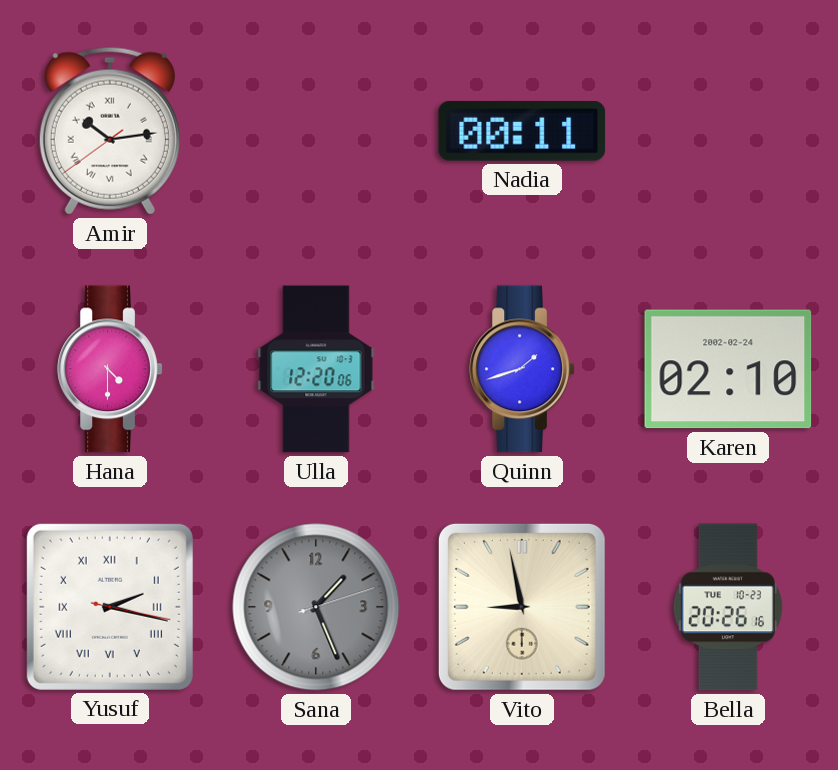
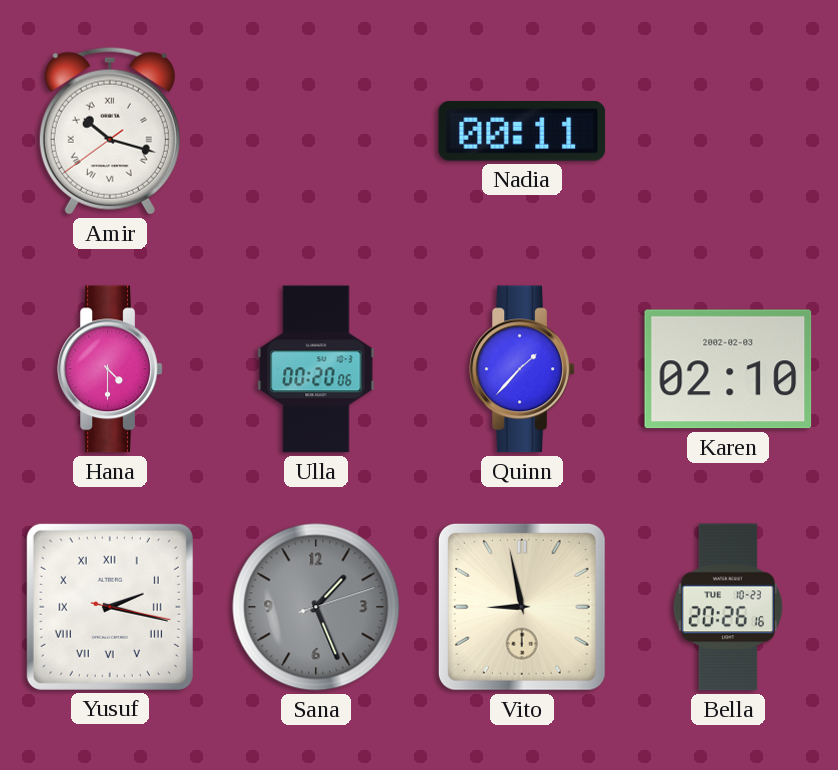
Amir: 10:13 -> 10:17 (110, 131)
Ulla: 12:20 -> 00:20 (316, 369)
Quinn: 1:42 -> 1:37 (522, 369)
Karen date: 2002-02-24 -> 2002-02-03 (728, 369)
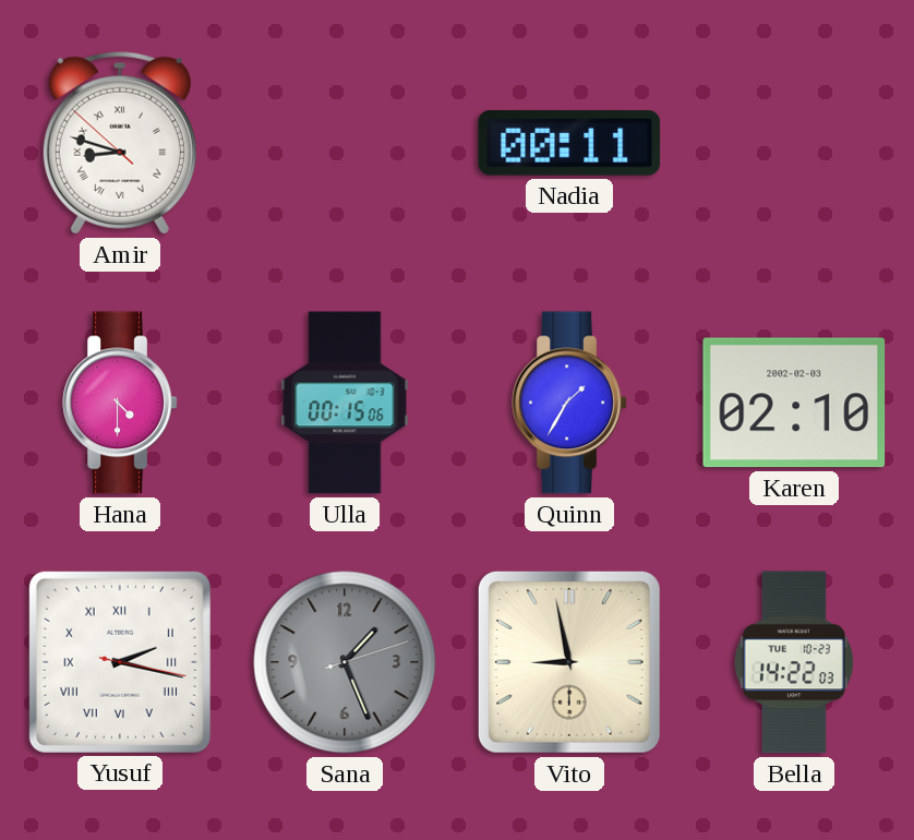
Amir: 10:17 -> 8:47 (120, 143)
Ulla: 00:20 -> 00:15 (345, 403)
Quinn: 1:37 -> 1:35 (569, 403)
Bella: 20:26 -> 14:22 (794, 662)
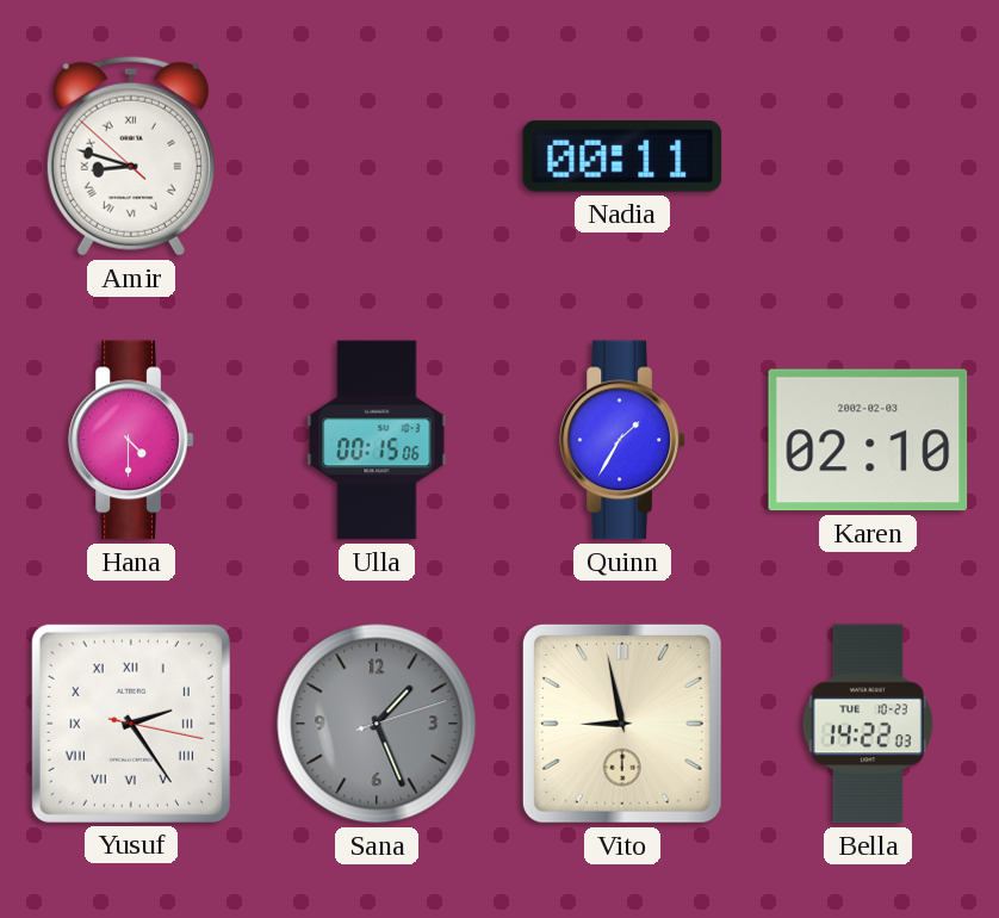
Yusuf: 2:17 -> 2:24 (131, 724)
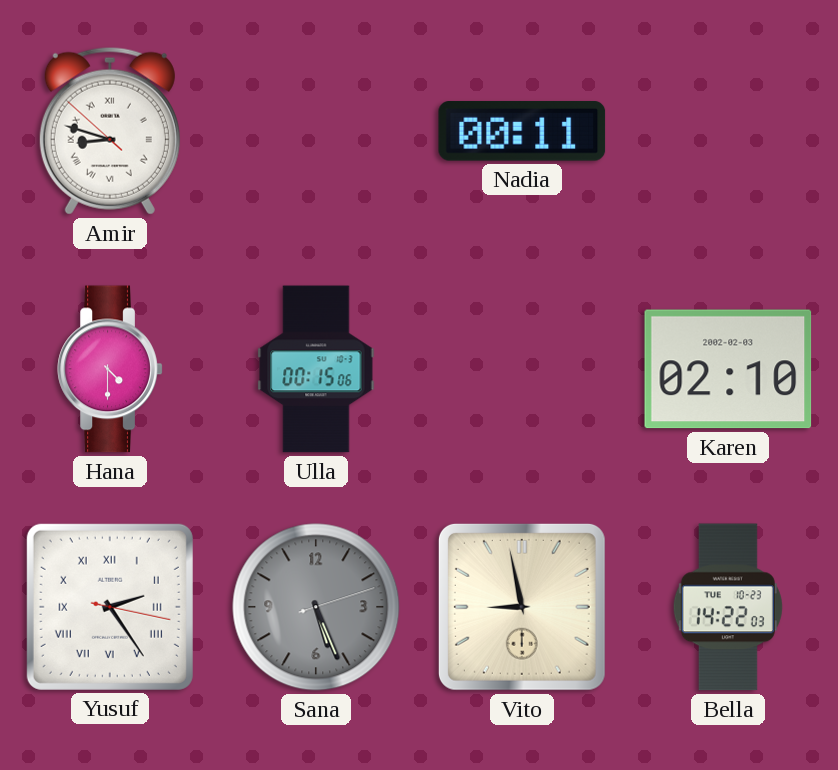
Quinn: 1:35 -> none (622, 440)
Sana: 1:26 -> 5:26 (316, 607)
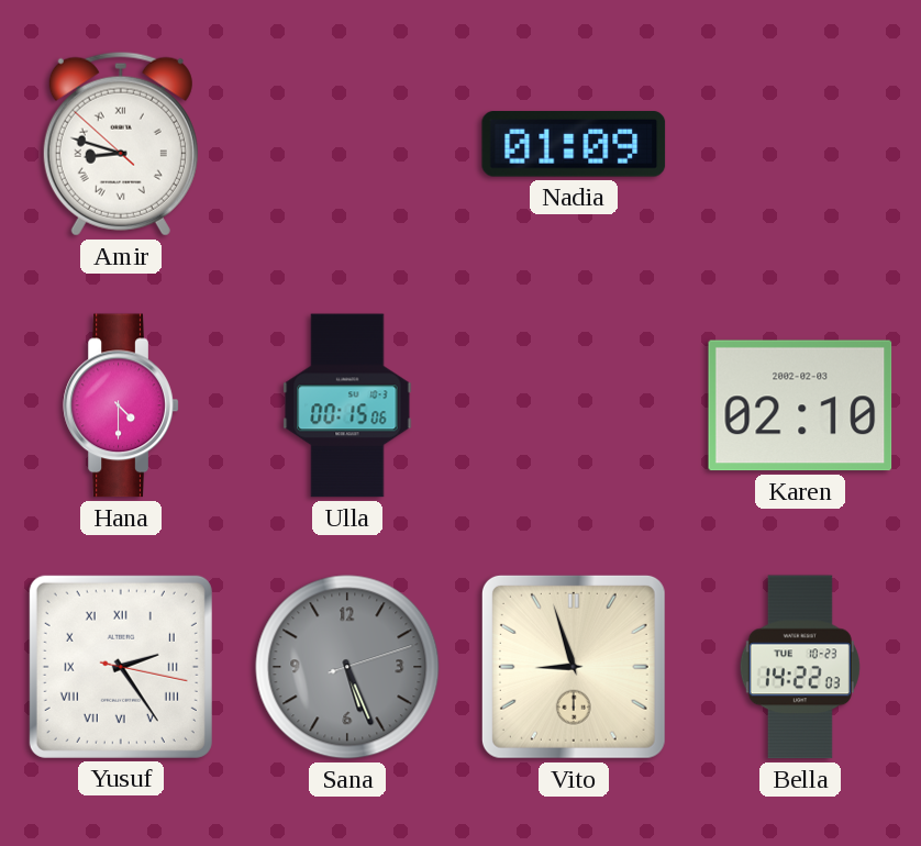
Nadia: 00:11 -> 01:09 (574, 145)
Vito: 8:58 -> 8:57 (574, 667)
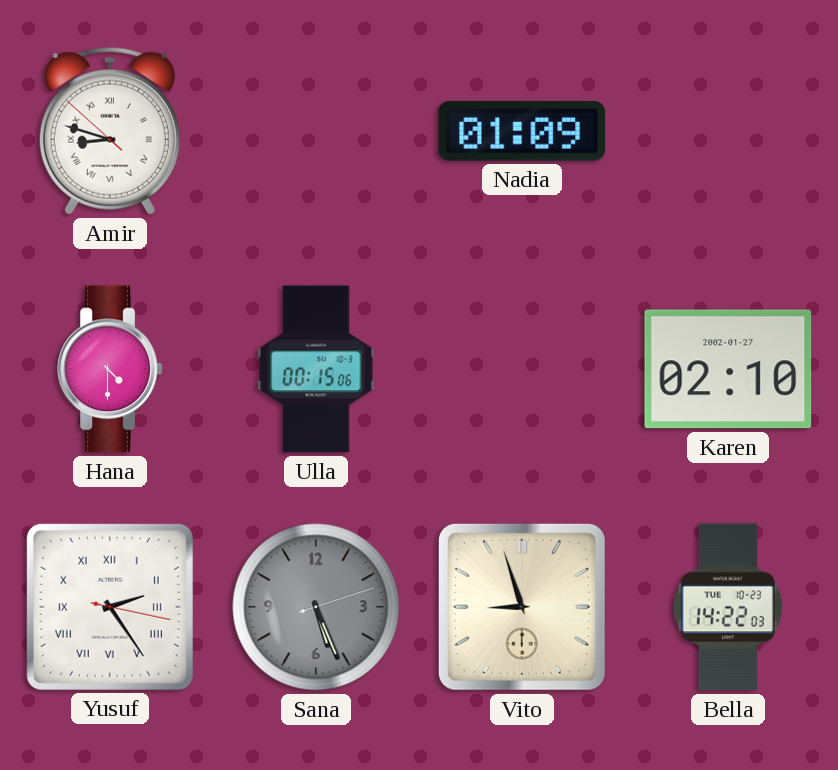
Karen date: 2002-02-03 -> 2002-01-27 (728, 369)
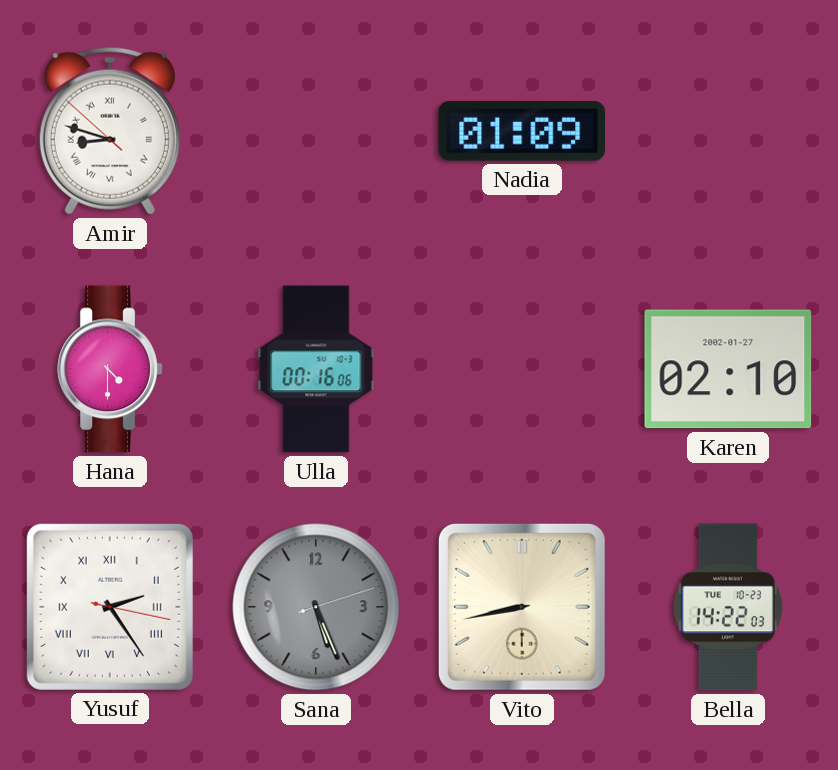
Ulla: 00:15 -> 00:16 (316, 369)
Vito: 8:57 -> 8:43 (522, 607)
